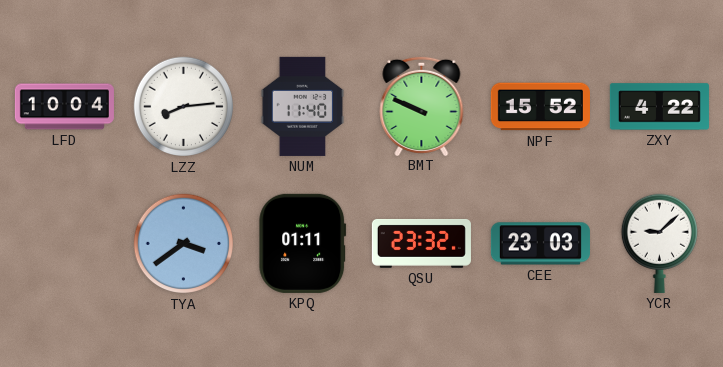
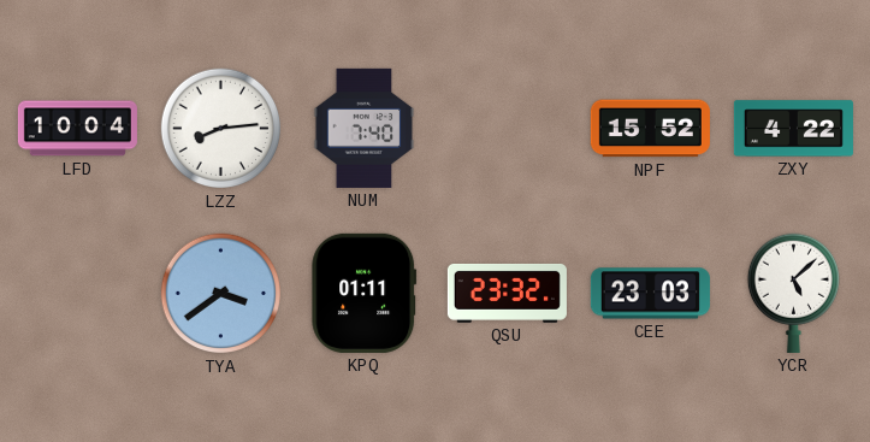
NUM: 11:40 -> 7:40 (365, 128)
BMT: 9:49 -> none (422, 105)
YCR: 9:08 -> 5:08 (793, 293)
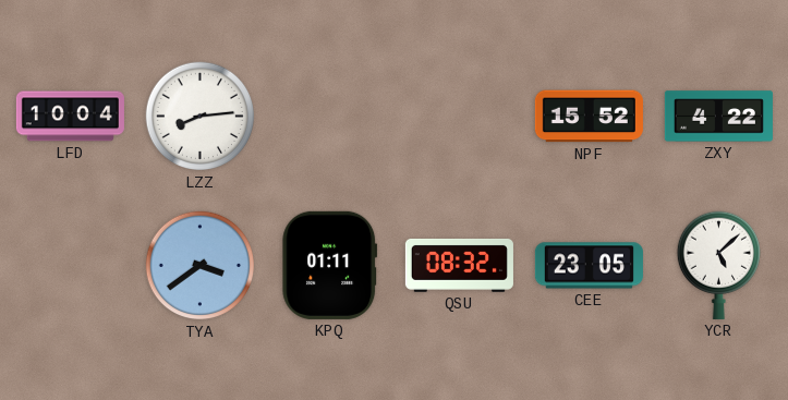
NUM: 7:40 -> none (365, 128)
QSU: 23:32 -> 08:32 (459, 265)
CEE: 23:03 -> 23:05 (589, 266)
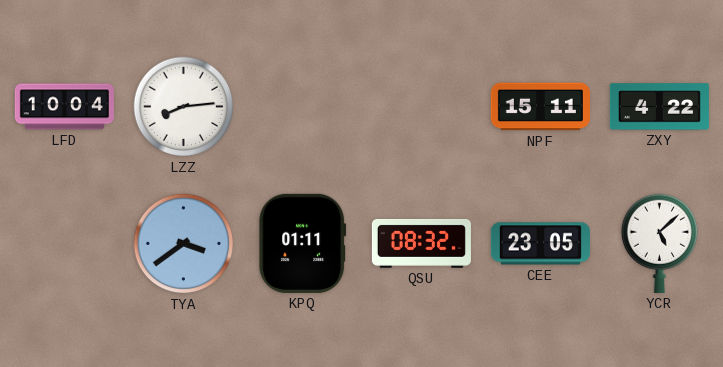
NPF: 15:52 -> 15:11 (540, 107)
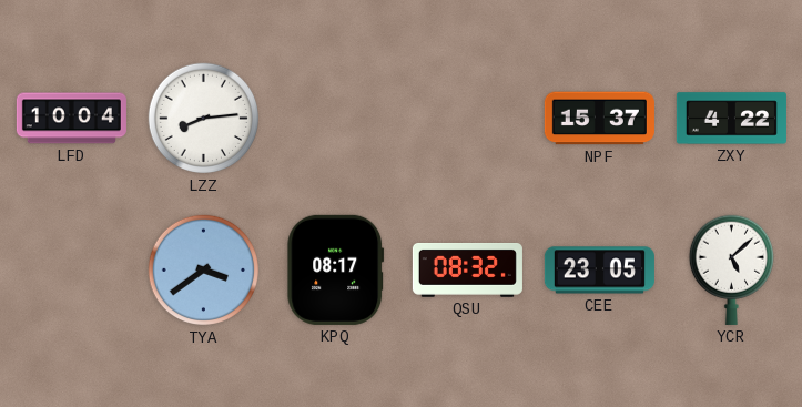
NPF: 15:11 -> 15:37 (599, 119)
KPQ: 01:11 -> 08:17 (336, 269)
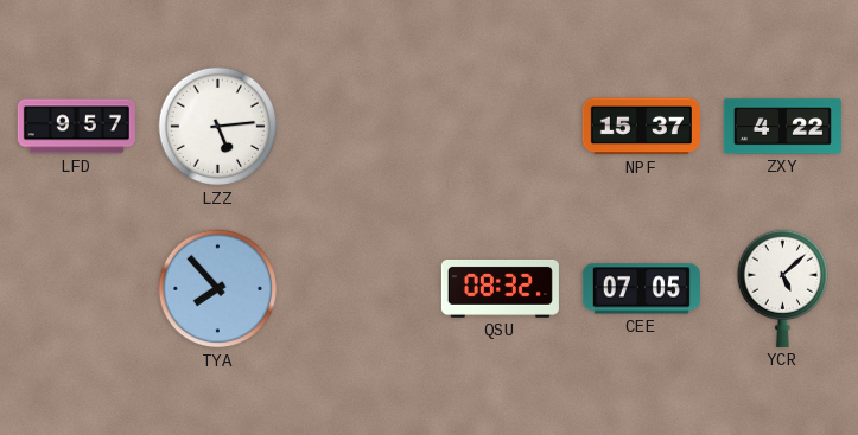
LFD: 10:04 -> 9:57 (76, 127)
LZZ: 8:14 -> 5:14 (218, 127)
TYA: 3:39 -> 7:53 (218, 289)
KPQ: 08:17 -> none (336, 269)
CEE: 23:05 -> 07:05 (641, 289)
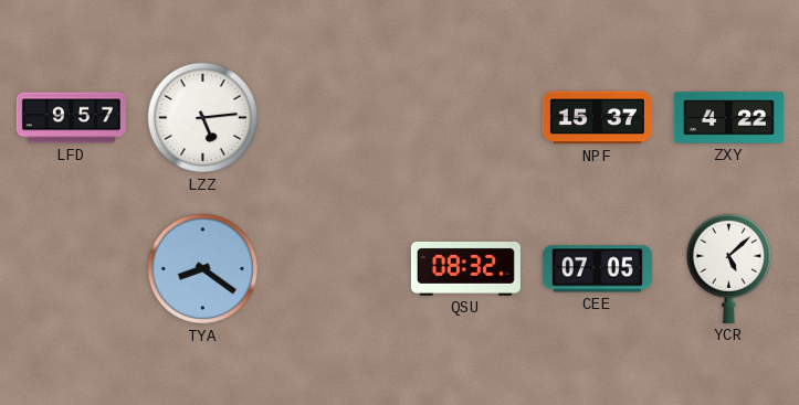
TYA: 7:53 -> 8:21 (203, 269)
